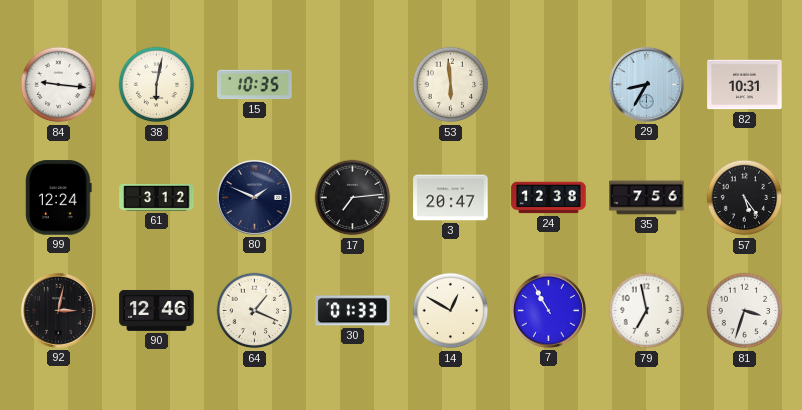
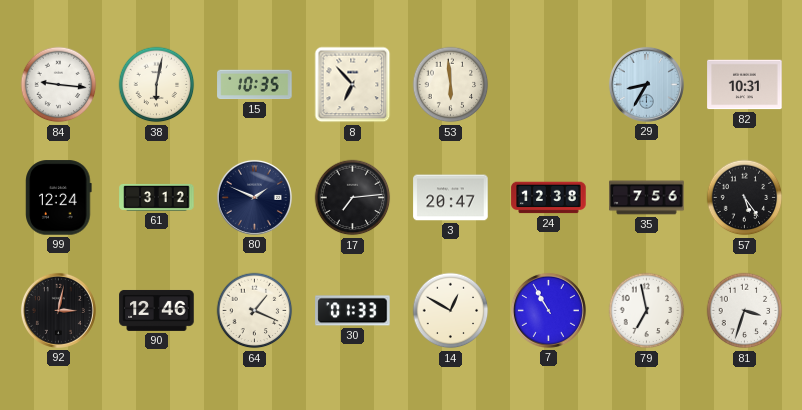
8: none -> 6:53 (353, 85)
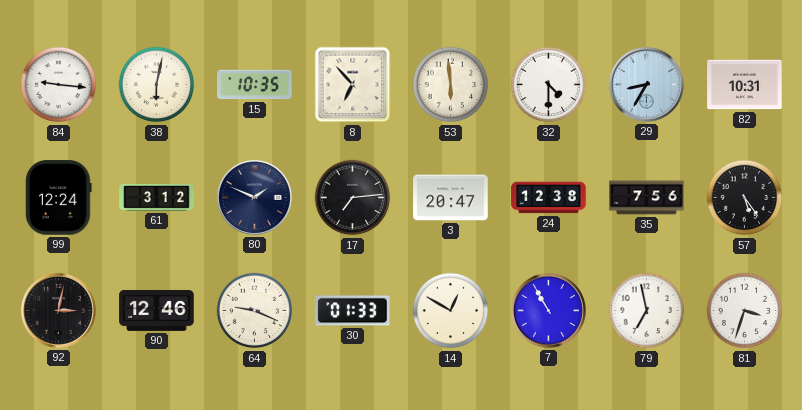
32: none -> 4:30 (549, 85)
64: 1:19 -> 9:19 (255, 311)
